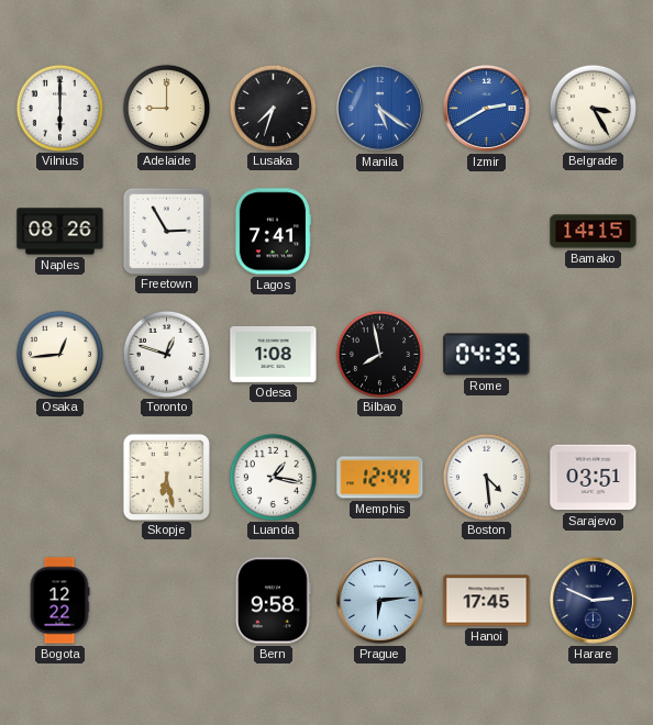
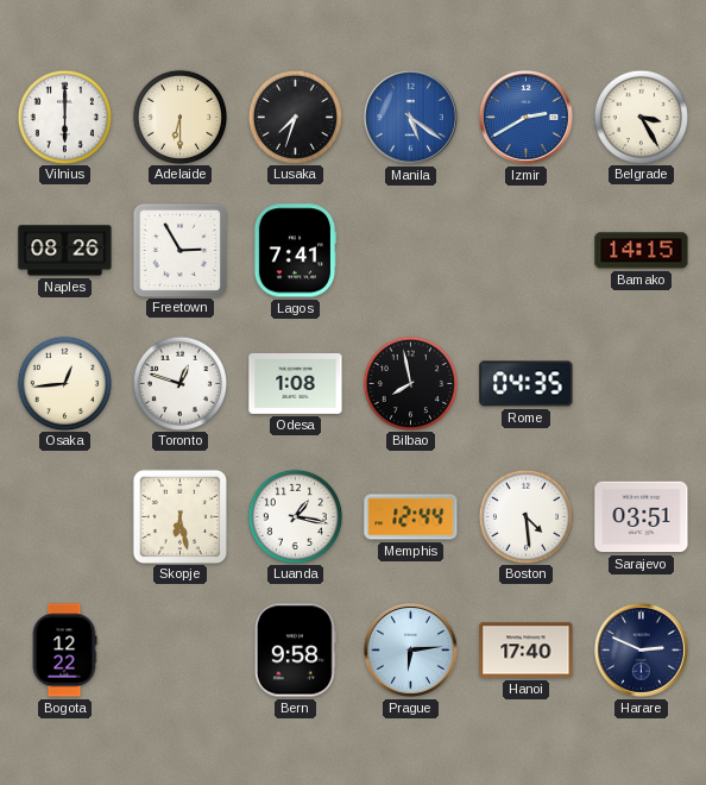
Adelaide: 9:00 -> 6:30 (179, 117)
Hanoi: 17:45 -> 17:40 (527, 651)
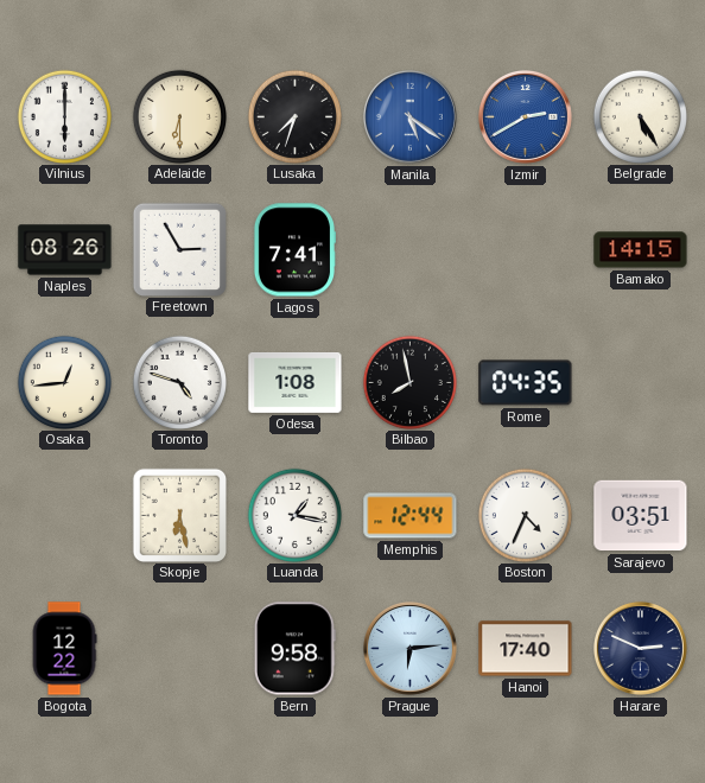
Belgrade: 3:25 -> 5:25 (640, 116)
Toronto: 12:48 -> 4:48 (179, 382)
Boston: 4:29 -> 4:34 (525, 515)
